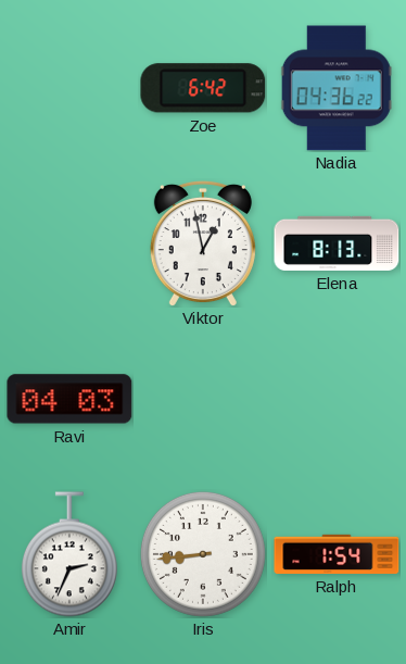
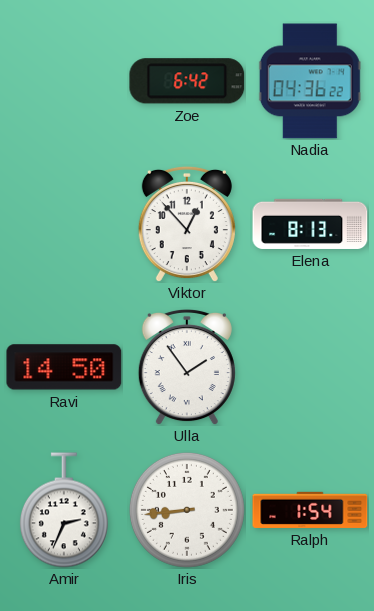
Viktor: 12:58 -> 12:53 (187, 224)
Ravi: 04:03 -> 14:50 (64, 367)
Ulla: none -> 1:54 (187, 367)
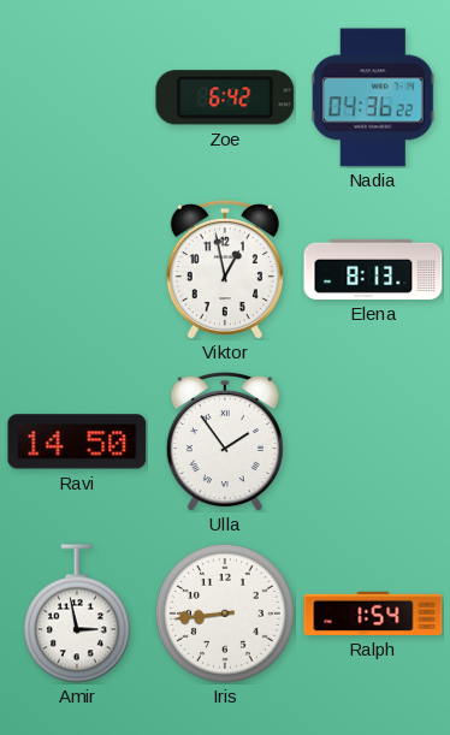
Viktor: 12:53 -> 12:58 (225, 269)
Amir: 2:34 -> 2:58 (77, 614)
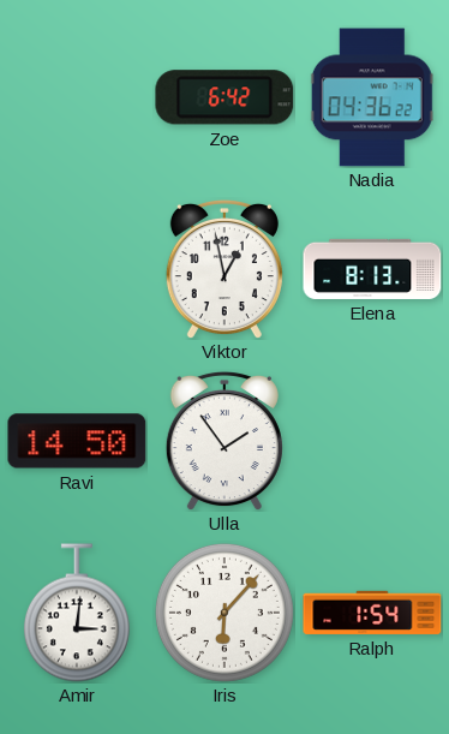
Amir: 2:58 -> 3:01 (77, 613)
Iris: 8:44 -> 6:07 (224, 613)
